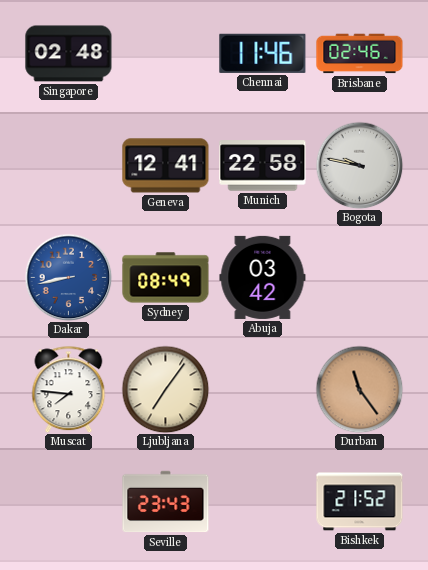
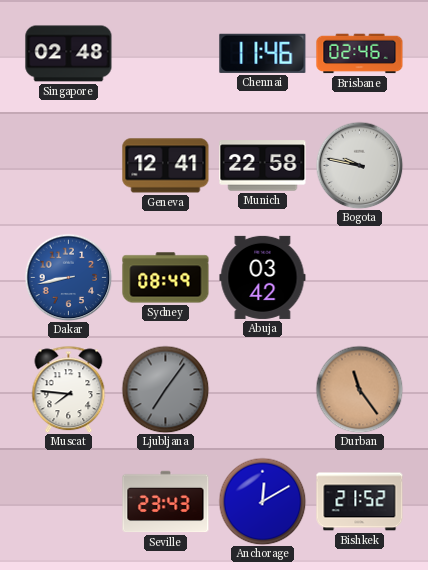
Ljubljana dial: cream -> grey (165, 389)
Anchorage: none -> 12:10 (262, 501)
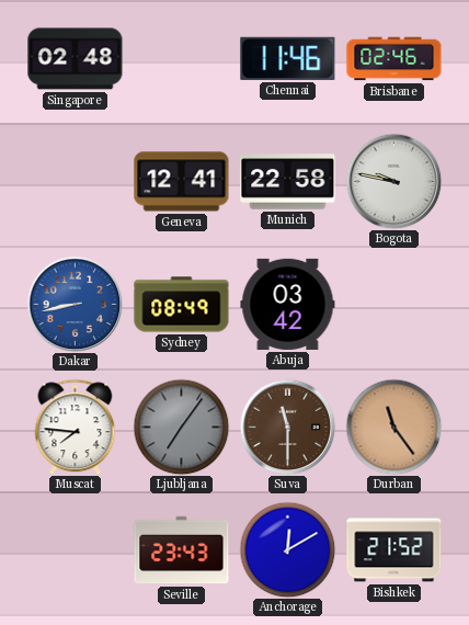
Suva: none -> 11:30 (287, 427)
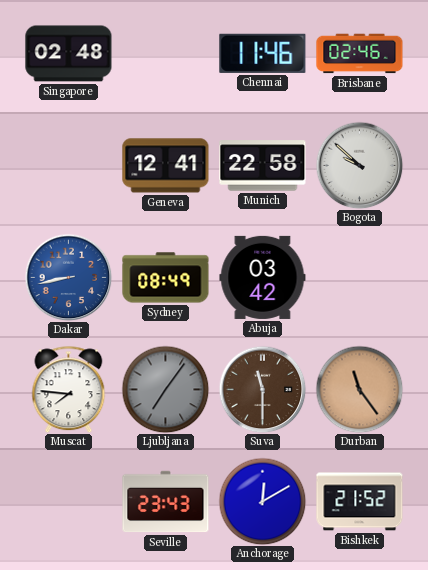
Bogota: 9:47 -> 9:52 (359, 165)
